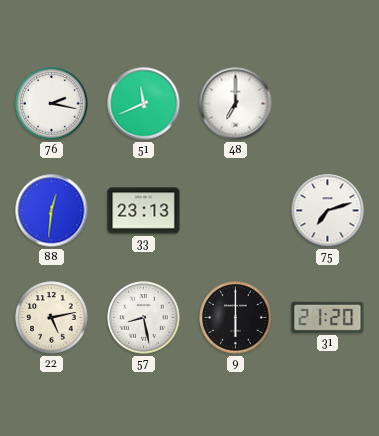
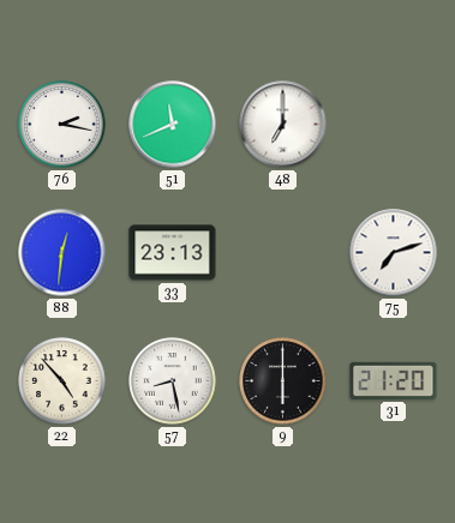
22: 5:13 -> 4:53 (62, 381)
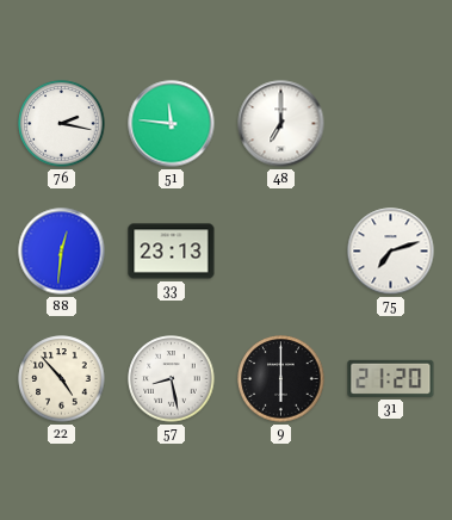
51: 11:41 -> 11:46 (172, 124)
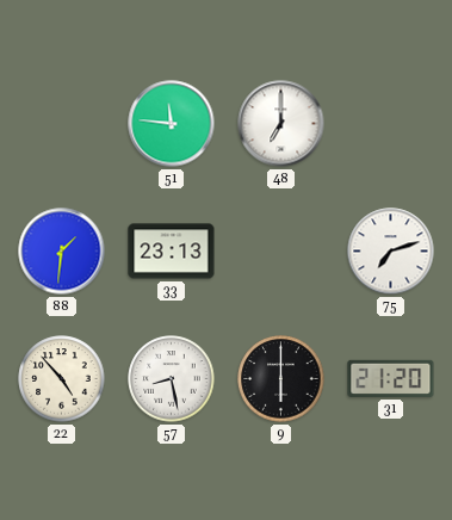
76: 2:17 -> none (62, 124)
88: 12:31 -> 1:31 (62, 252)
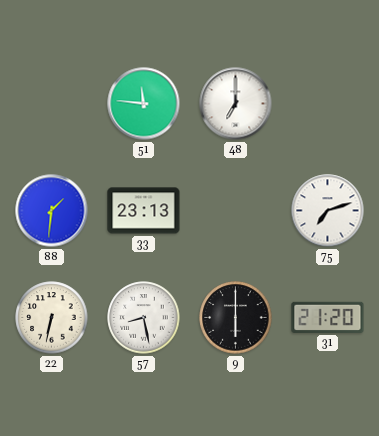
22: 4:53 -> 6:32 (52, 318)
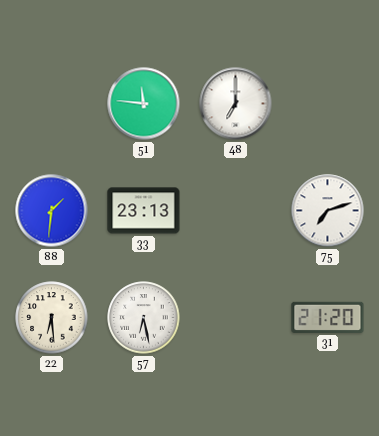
22: 6:32 -> 6:29 (52, 318)
57: 8:28 -> 6:28 (144, 318)
9: 6:00 -> none (236, 318)
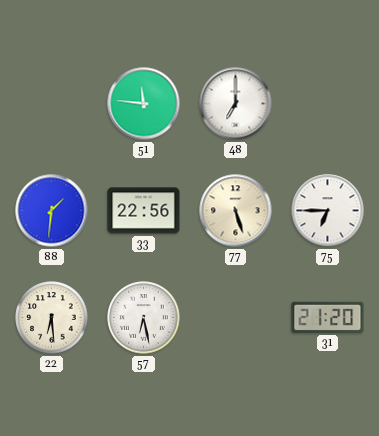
33: 23:13 -> 22:56 (144, 211)
77: none -> 5:27 (236, 211)
75: 7:12 -> 6:45 (328, 211)
